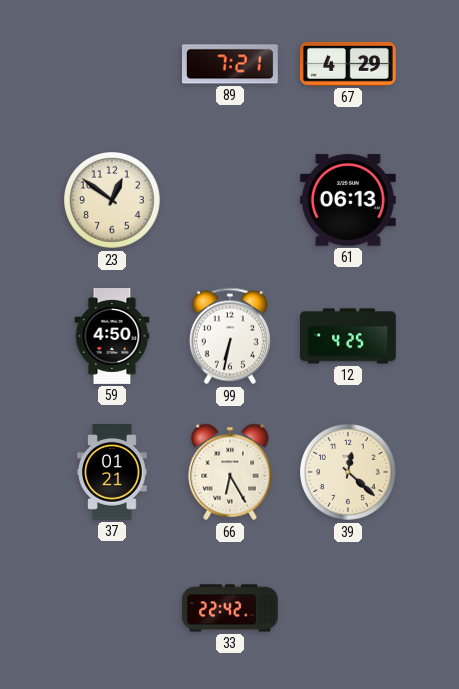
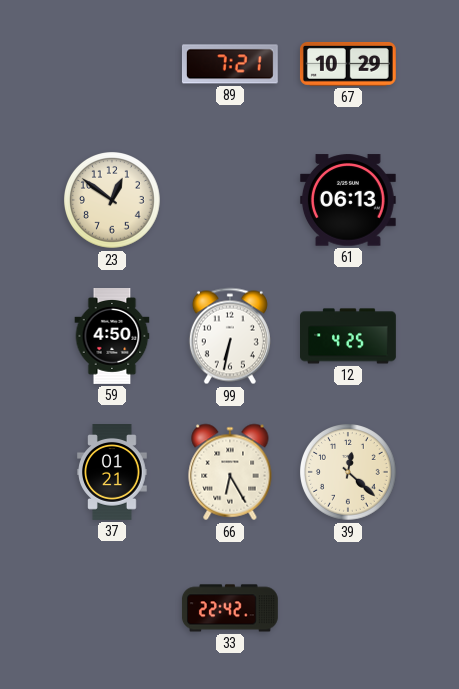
67: 4:29 -> 10:29 (348, 64)
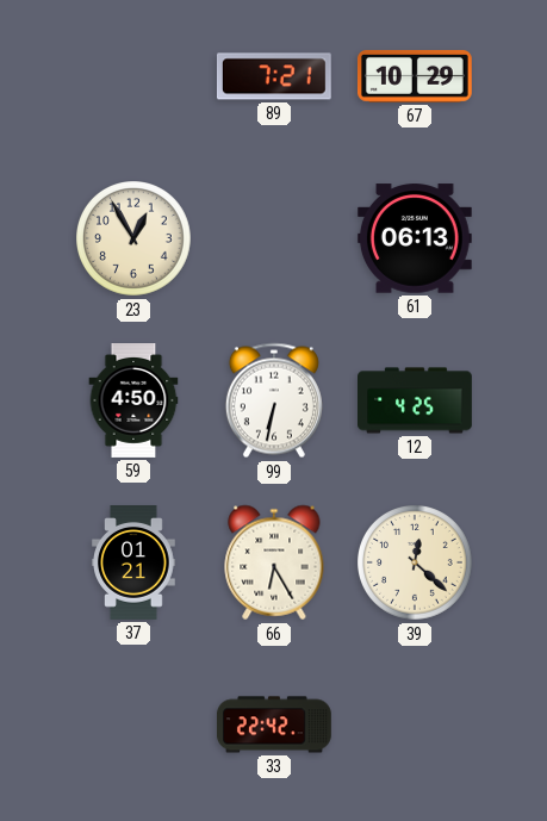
23: 12:51 -> 12:55 (135, 240)
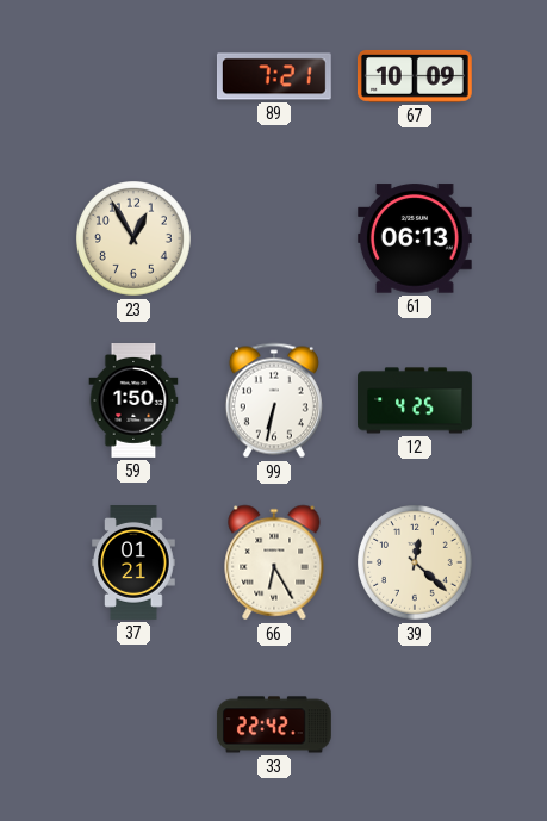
67: 10:29 -> 10:09 (415, 76)
59: 4:50 -> 1:50 (133, 402)
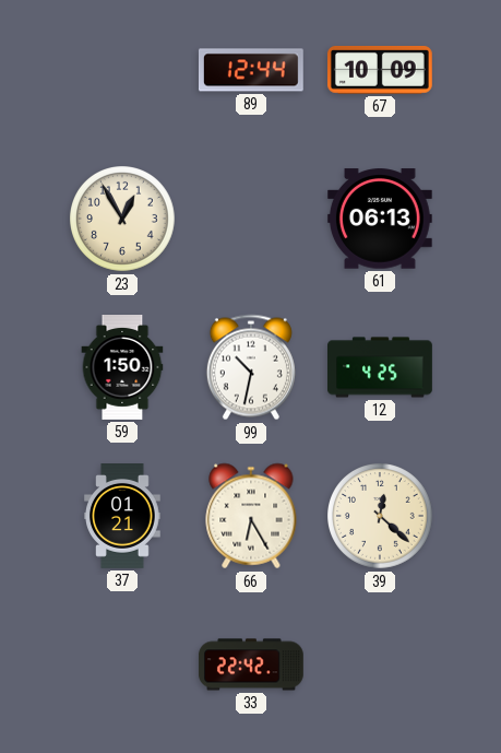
89: 7:21 -> 12:44 (251, 70)
99: 6:32 -> 10:32 (251, 367)
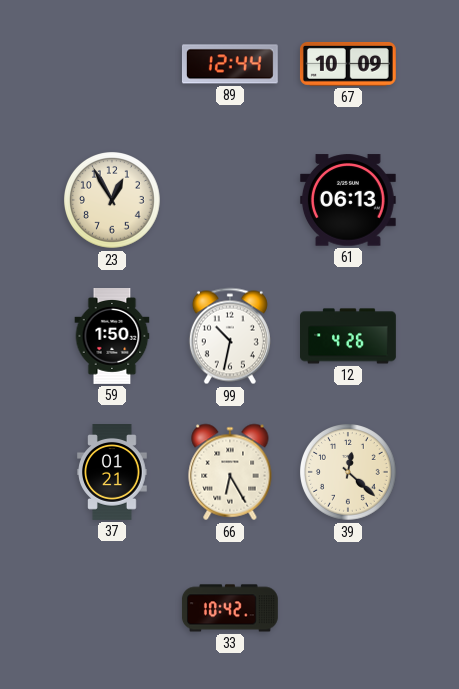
12: 4:25 -> 4:26 (348, 336)
33: 22:42 -> 10:42 (230, 608)
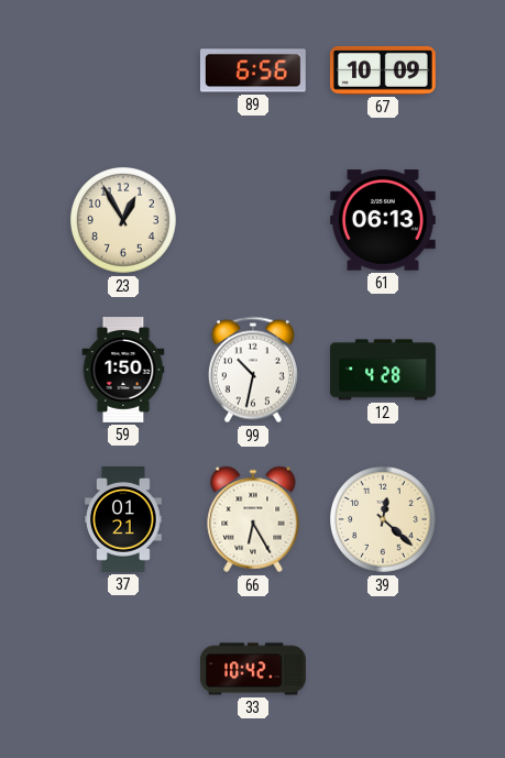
89: 12:44 -> 6:56 (253, 70)
12: 4:26 -> 4:28 (383, 370)
